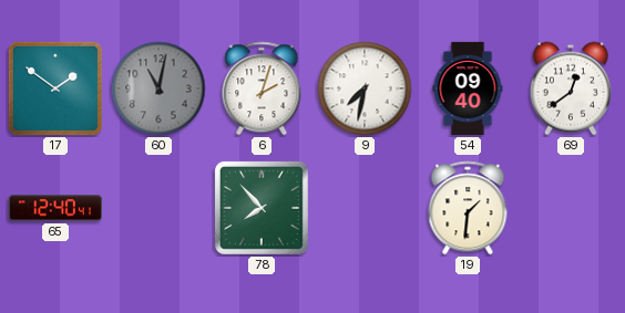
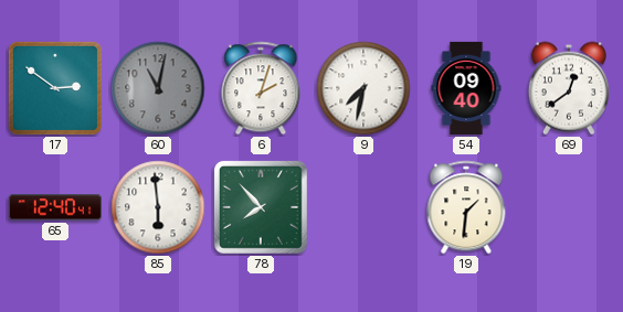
17: 1:51 -> 2:51 (55, 88)
85: none -> 5:59 (158, 207)
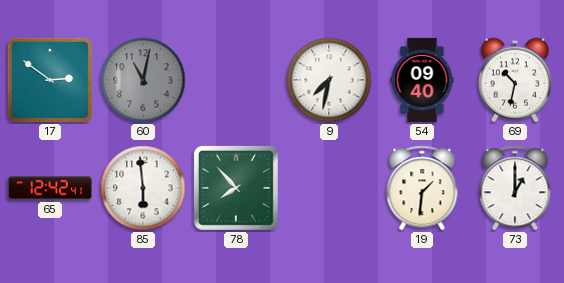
6: 2:03 -> none (261, 88)
69: 12:39 -> 10:32 (515, 80)
65: 12:40 -> 12:42 (50, 188)
73: none -> 1:00 (515, 188)
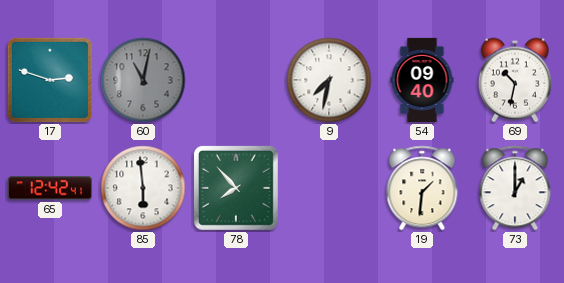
17: 2:51 -> 2:48 (50, 80)
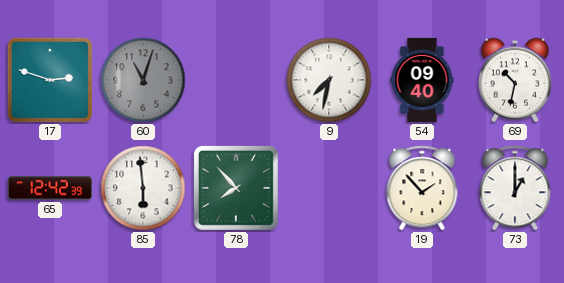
60: 11:02 -> 11:03 (143, 80)
65: 12:42:41 -> 12:42:39 (50, 188)
19: 1:31 -> 1:53 (422, 188)
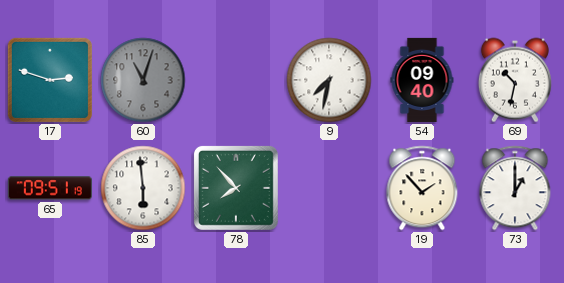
65: 12:42 -> 09:51 (50, 188)
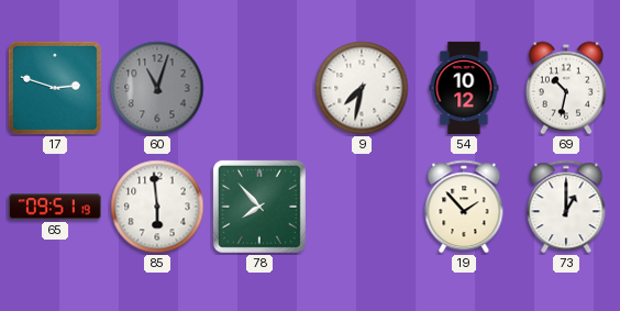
54: 09:40 -> 10:12 (464, 88)
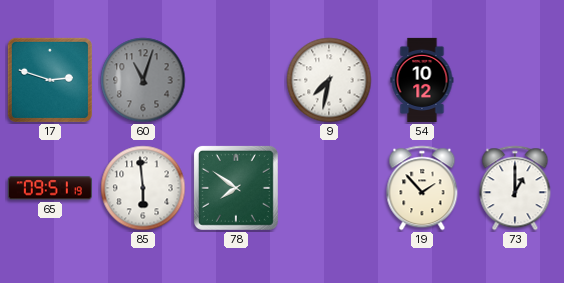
69: 10:32 -> none (566, 88)
78: 7:53 -> 7:51 (236, 188)
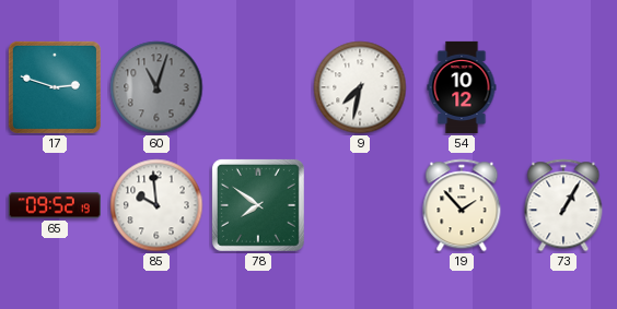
65: 09:51 -> 09:52 (55, 205)
85: 5:59 -> 9:59 (156, 205)
73: 1:00 -> 1:05 (563, 205)
